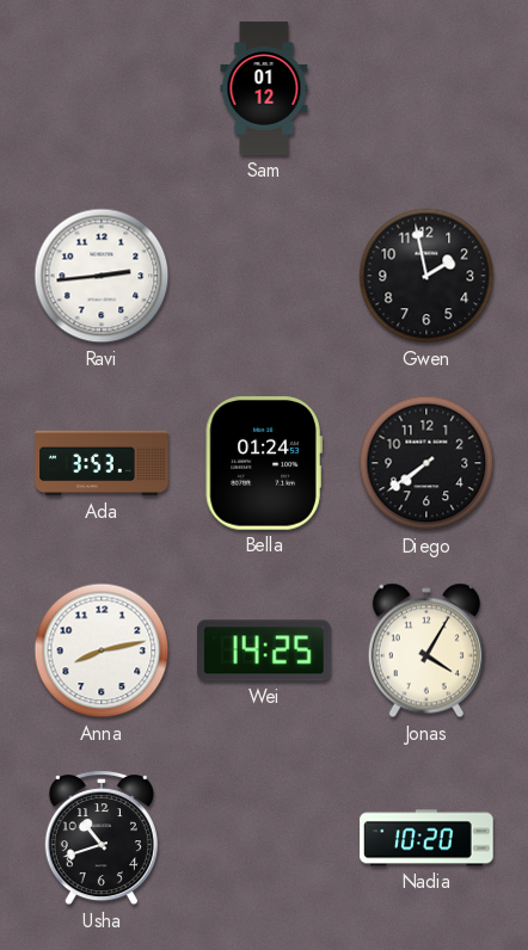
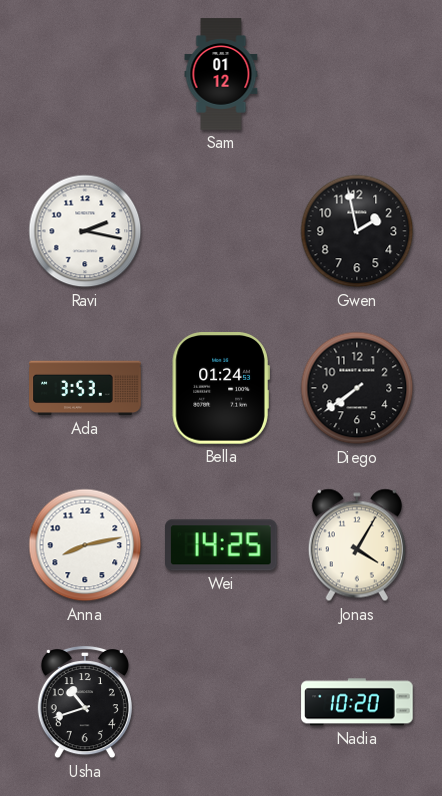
Ravi: 2:44 -> 2:17 (85, 231)
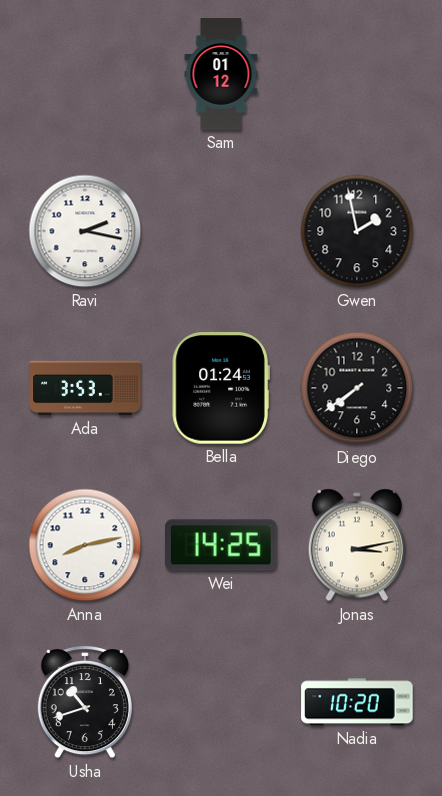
Jonas: 4:05 -> 3:13 (357, 545)
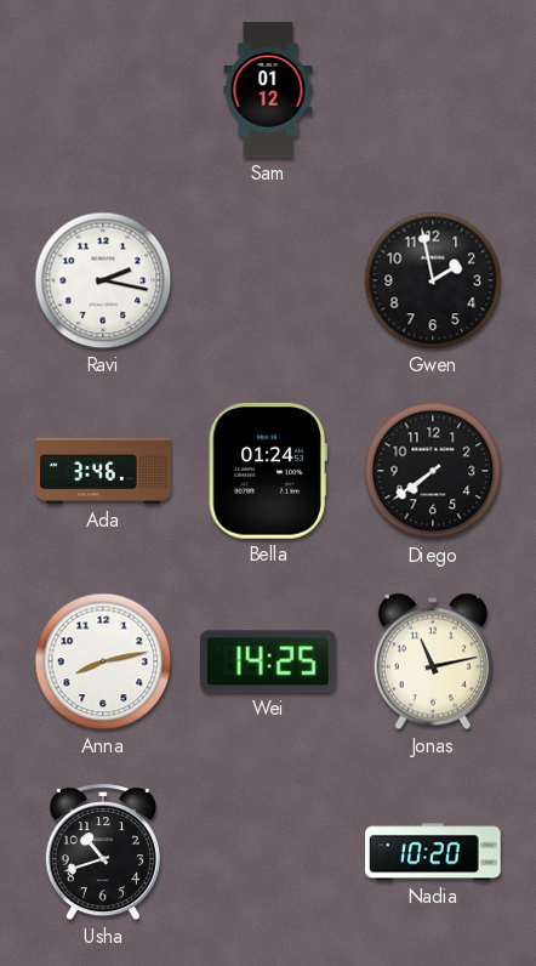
Ada: 3:53 -> 3:46 (103, 471)
Jonas: 3:13 -> 11:13 (433, 661)
